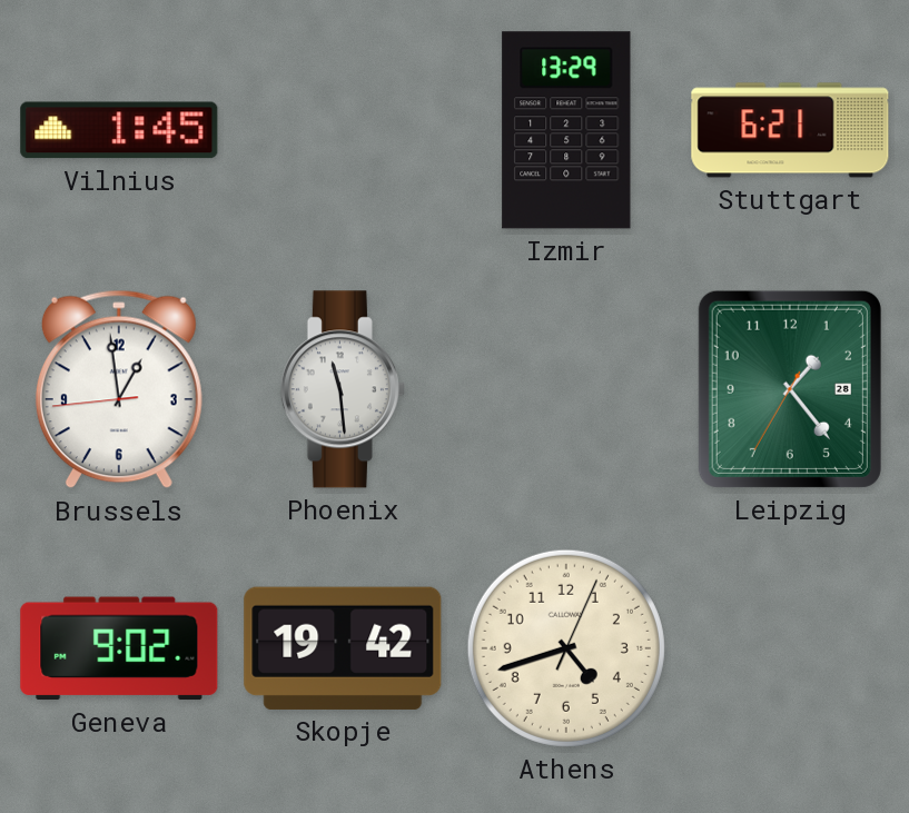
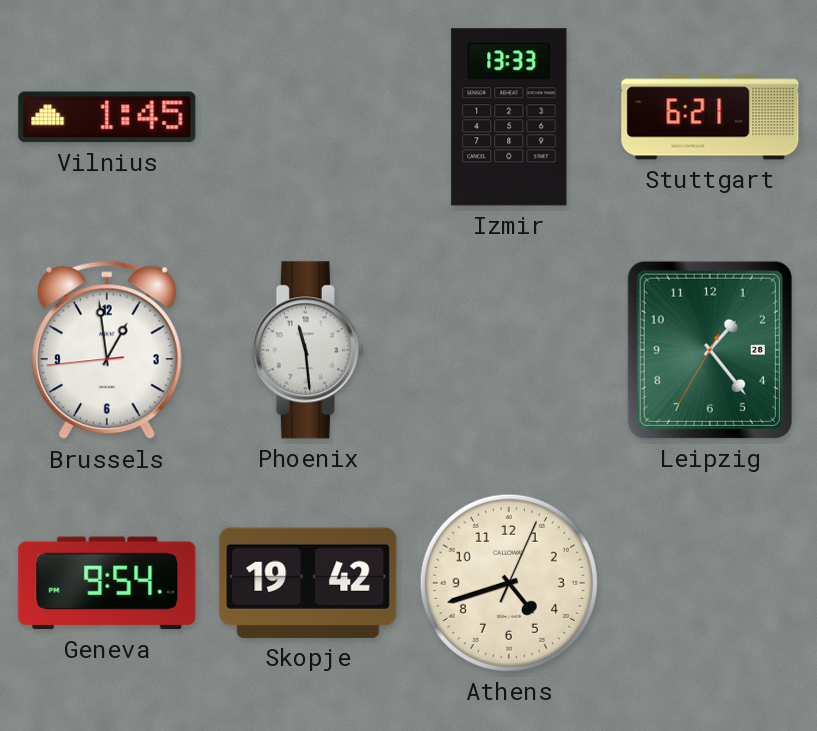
Izmir: 13:29 -> 13:33 (509, 117)
Geneva: 9:02 -> 9:54 (107, 583)
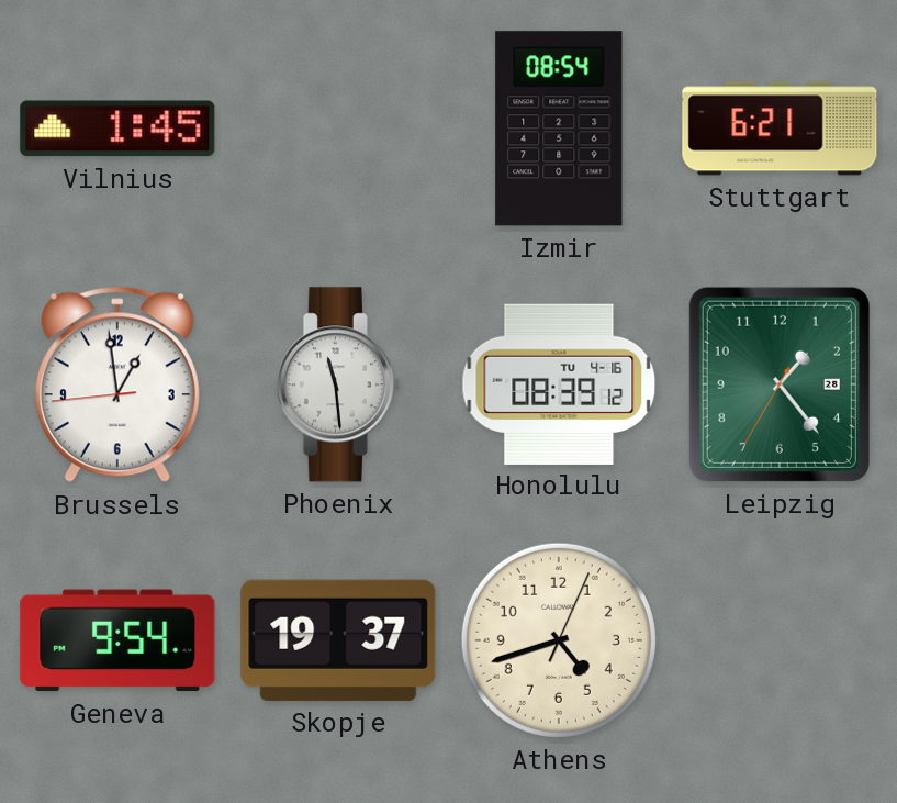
Izmir: 13:33 -> 08:54 (559, 129)
Honolulu: none -> 08:39 (559, 383)
Skopje: 19:42 -> 19:37 (338, 640)
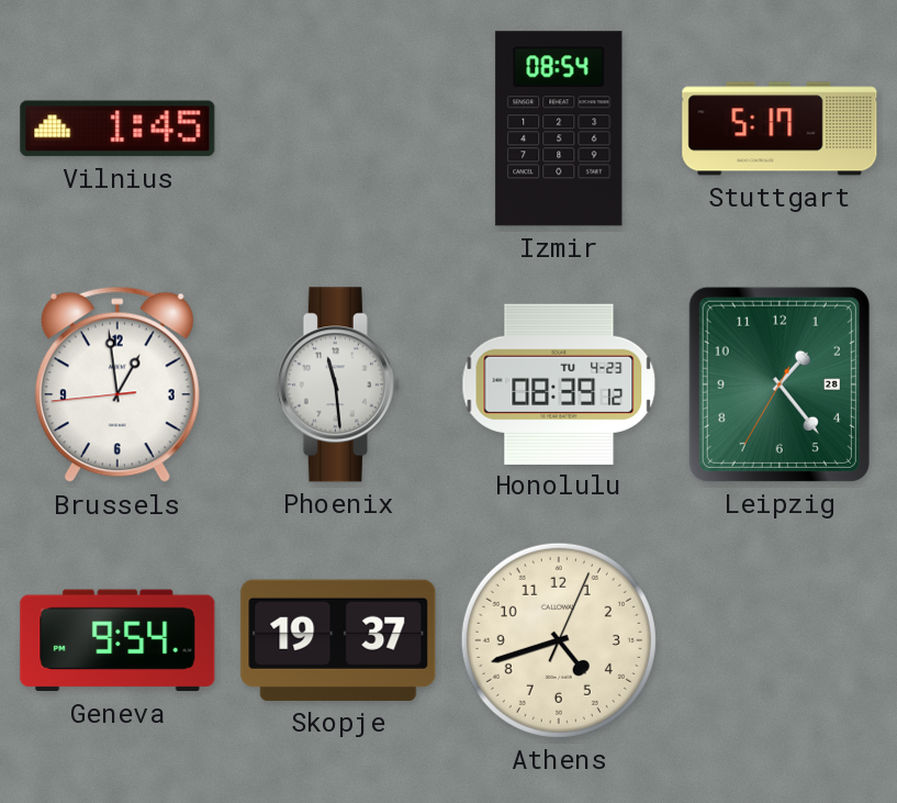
Stuttgart: 6:21 -> 5:17 (780, 129)
Honolulu date: TU 4-16 -> TU 4-23 (559, 383)
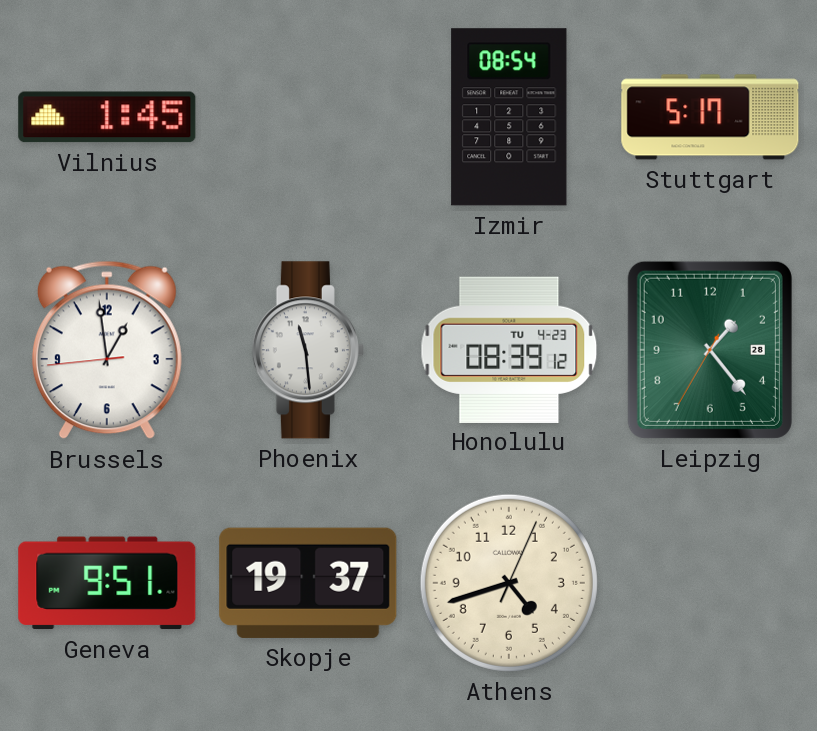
Geneva: 9:54 -> 9:51 (107, 583)
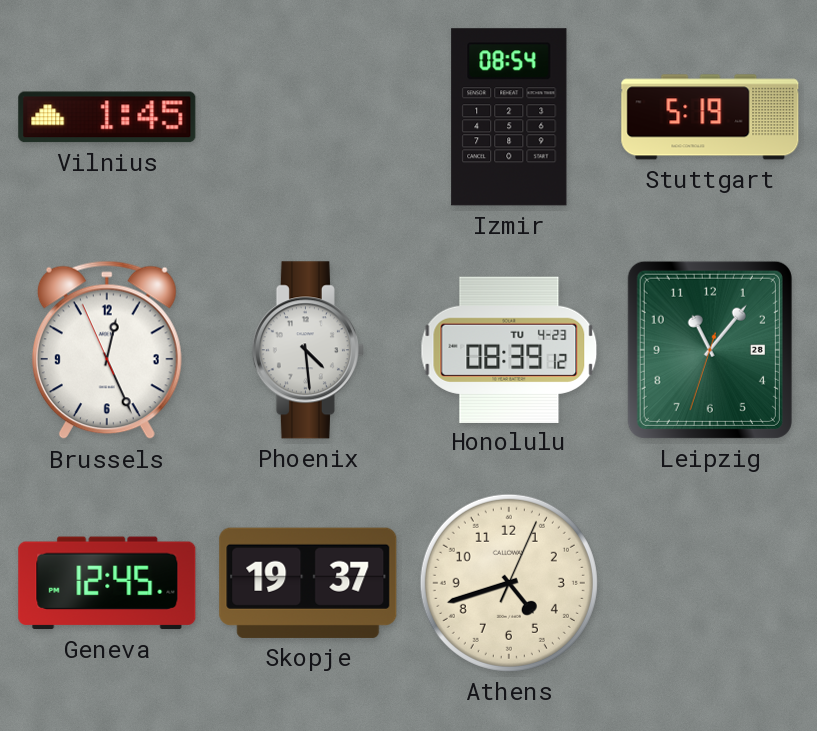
Stuttgart: 5:17 -> 5:19 (710, 117)
Brussels: 12:58 -> 12:25 (107, 350)
Phoenix: 11:29 -> 4:29 (308, 350)
Leipzig: 1:23 -> 11:06 (710, 350)
Geneva: 9:51 -> 12:45 (107, 583)
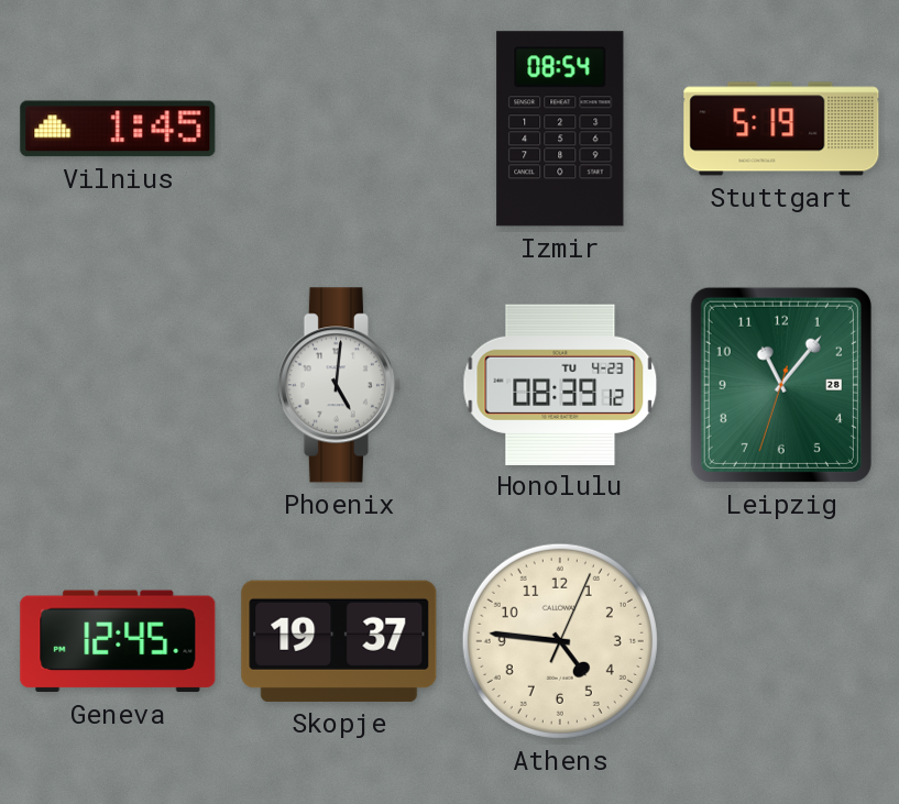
Brussels: 12:25 -> none (107, 350)
Phoenix: 4:29 -> 5:01 (339, 385)
Athens: 4:42 -> 4:46 (560, 641)
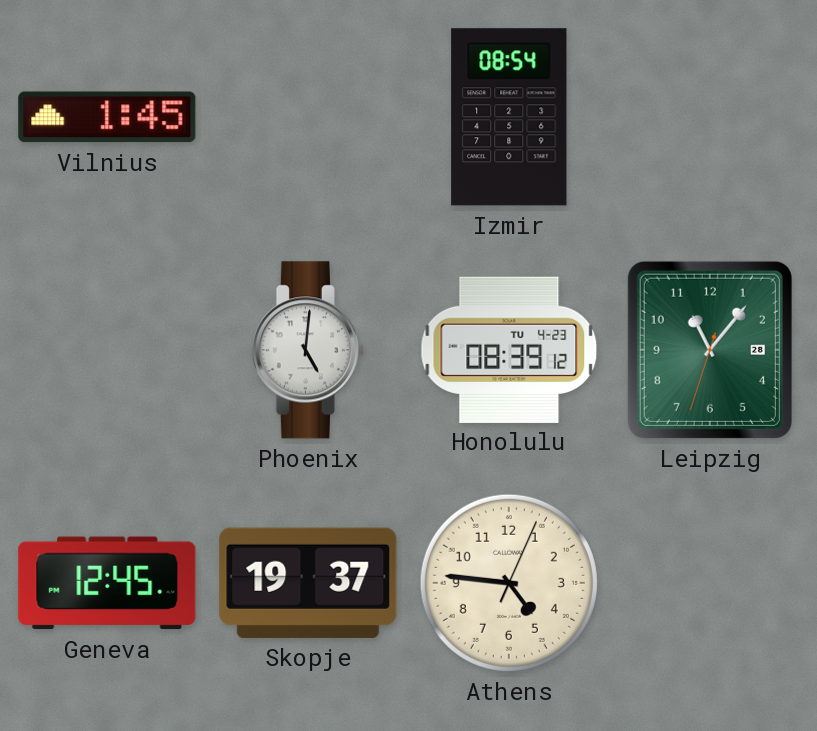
Stuttgart: 5:19 -> none (781, 129)
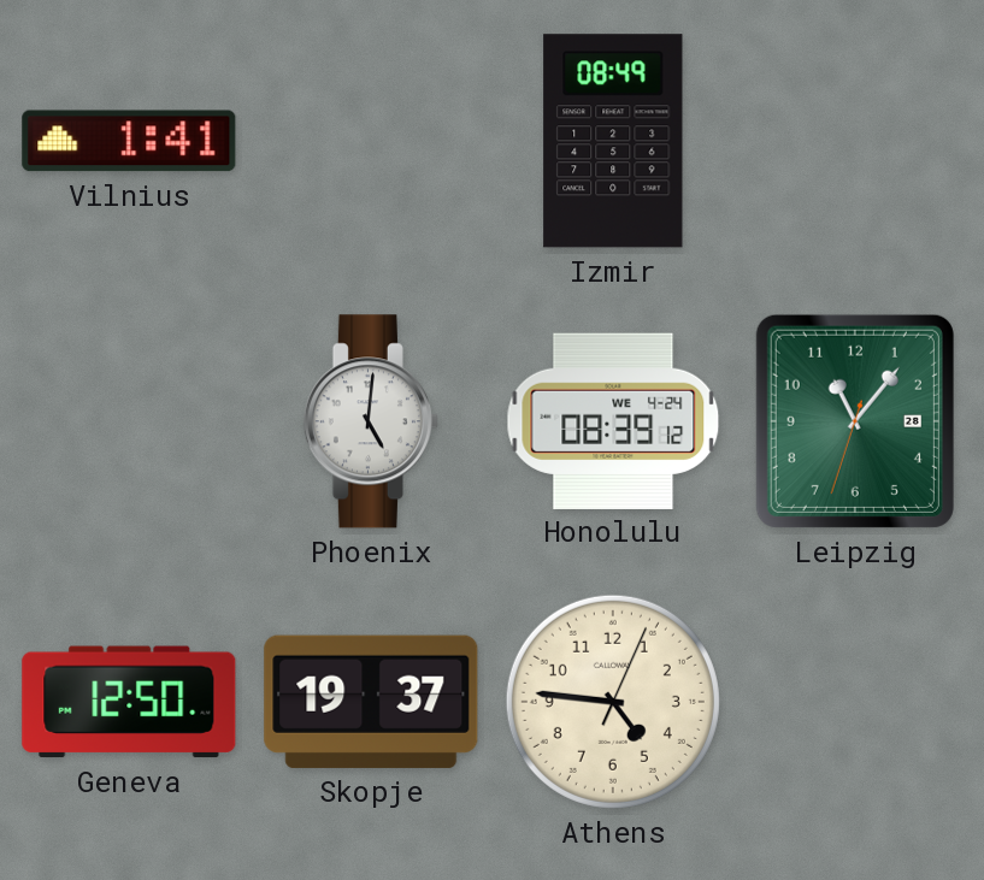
Vilnius: 1:45 -> 1:41 (129, 141)
Izmir: 08:54 -> 08:49 (613, 141)
Honolulu date: TU 4-23 -> WE 4-24 (613, 420)
Geneva: 12:45 -> 12:50 (129, 702)
